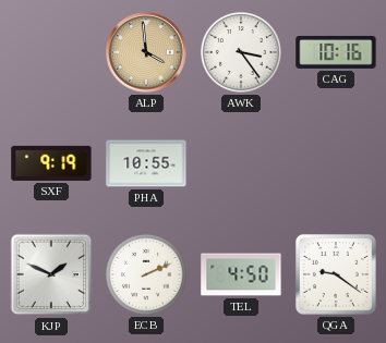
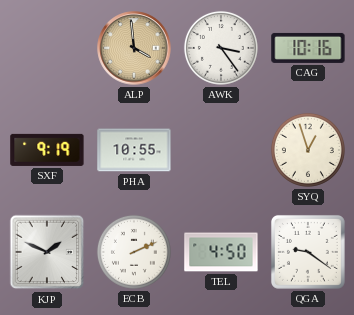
SYQ: none -> 12:57 (308, 150)
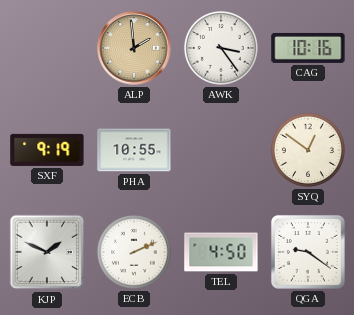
ALP: 3:59 -> 1:59 (134, 48)
SYQ: 12:57 -> 12:51 (308, 150)
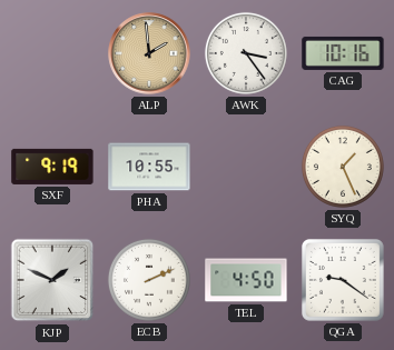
SYQ: 12:51 -> 1:26 (343, 167)
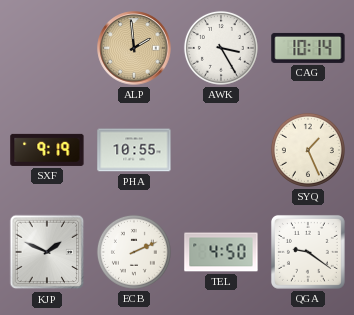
AWK: 3:24 -> 3:25 (221, 48)
CAG: 10:16 -> 10:14 (308, 48)
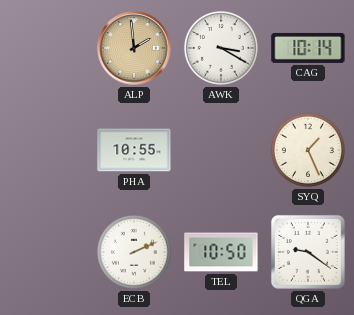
AWK: 3:25 -> 3:20 (221, 48)
SXF: 9:19 -> none (47, 150)
KJP: 1:49 -> none (47, 252)
TEL: 4:50 -> 10:50 (221, 252)
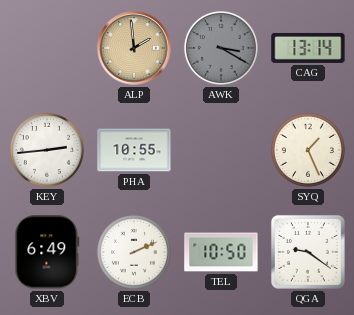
AWK dial: white -> grey (221, 48)
CAG: 10:14 -> 13:14 (308, 48)
KEY: none -> 2:44 (47, 150)
XBV: none -> 6:49 (47, 252)
